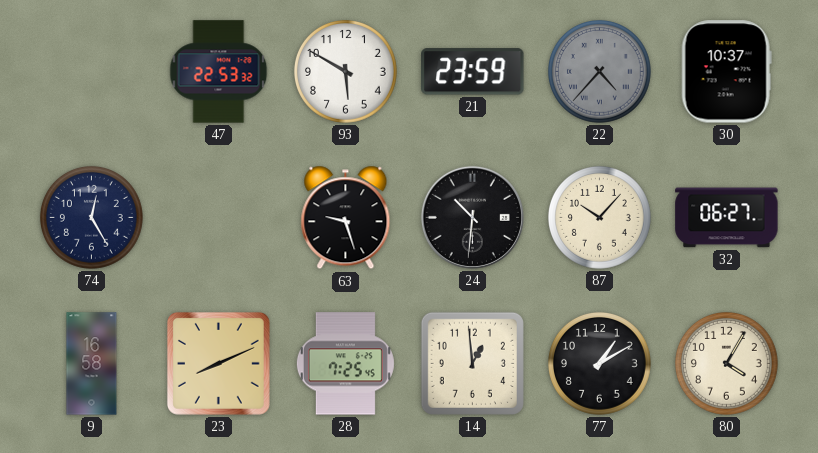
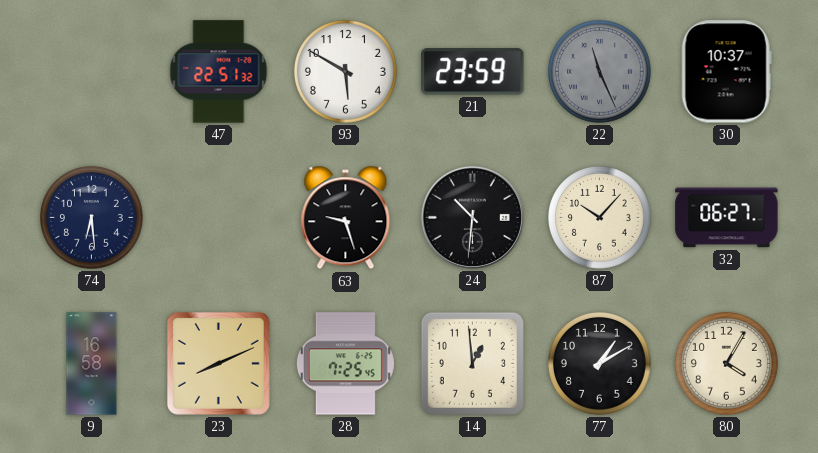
47: 22:53 -> 22:51 (219, 72)
22: 4:37 -> 11:26 (599, 71)
74: 12:25 -> 6:29 (91, 217)
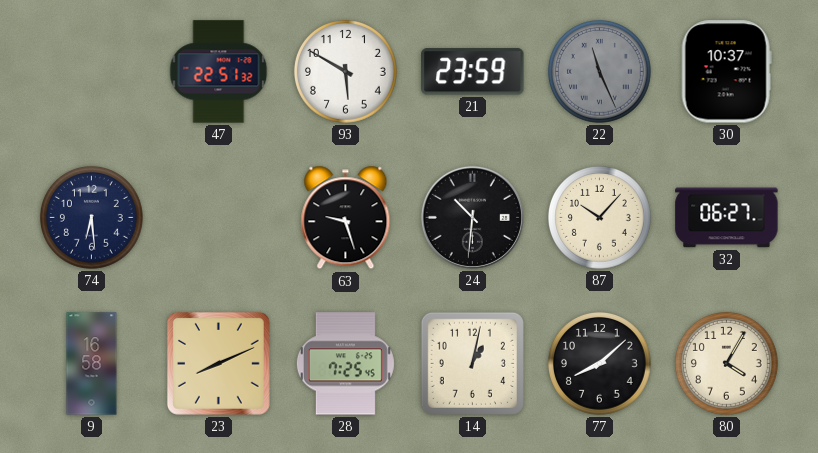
14: 12:59 -> 1:02 (472, 363)
77: 1:10 -> 8:08 (599, 363)
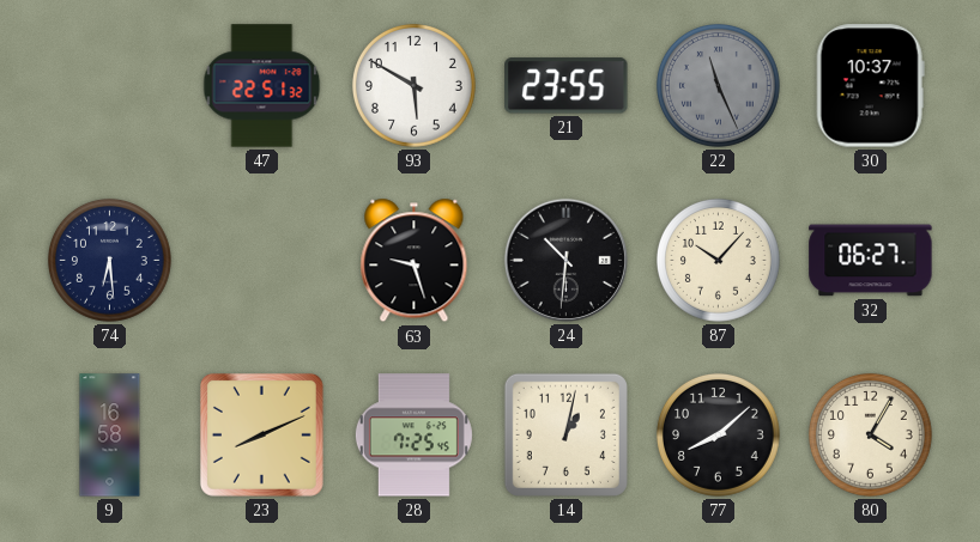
21: 23:59 -> 23:55 (567, 86)
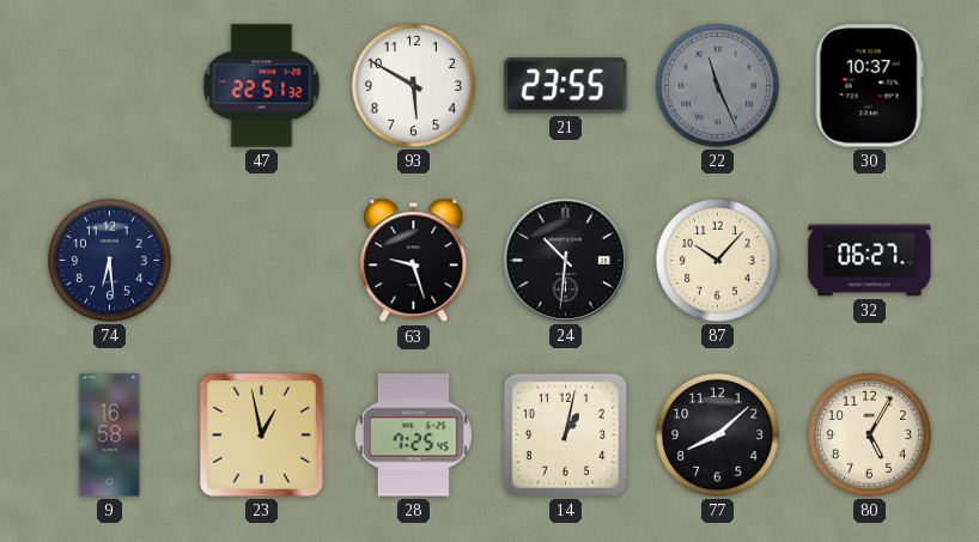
23: 8:11 -> 12:58 (261, 434)
80: 4:05 -> 5:05 (869, 434)
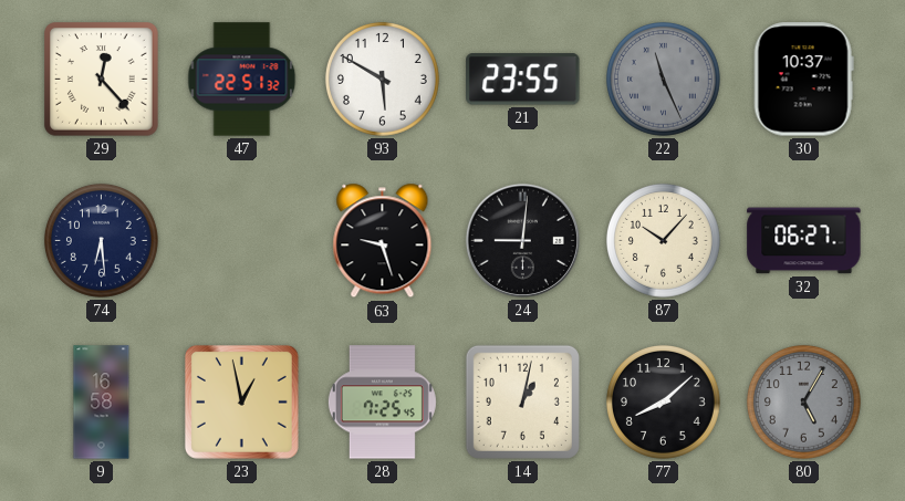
29: none -> 12:23 (102, 80)
24: 10:31 -> 9:01 (522, 240)
80 dial: cream -> grey (803, 401)
